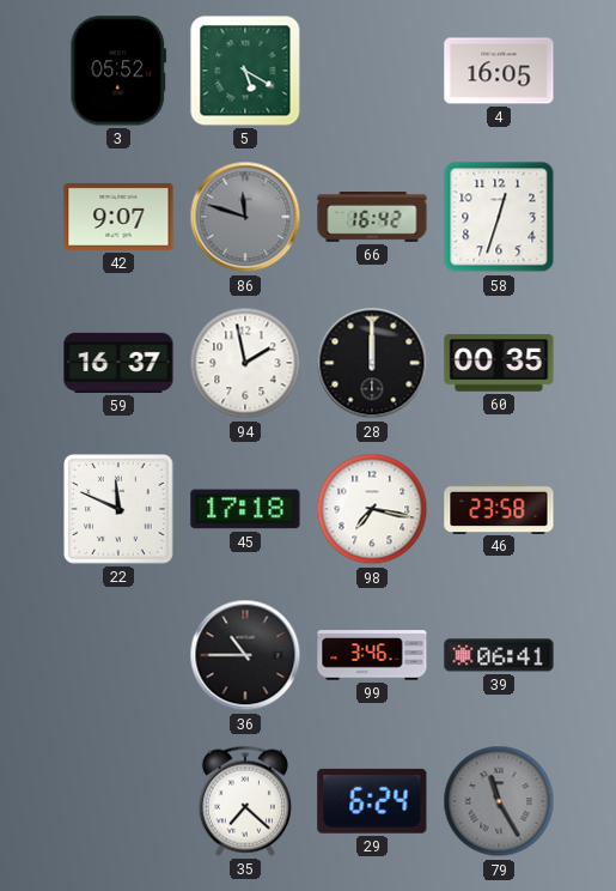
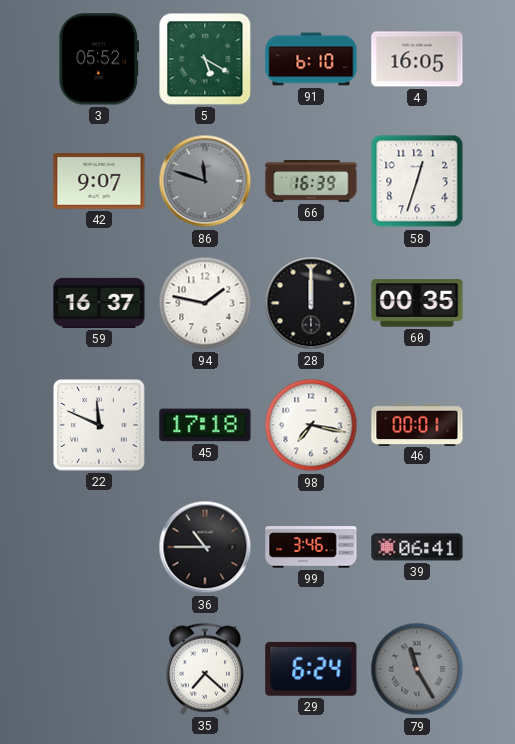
91: none -> 6:10 (311, 59)
66: 16:42 -> 16:39 (311, 181)
94: 1:58 -> 1:47 (205, 303)
46: 23:58 -> 00:01 (417, 424)
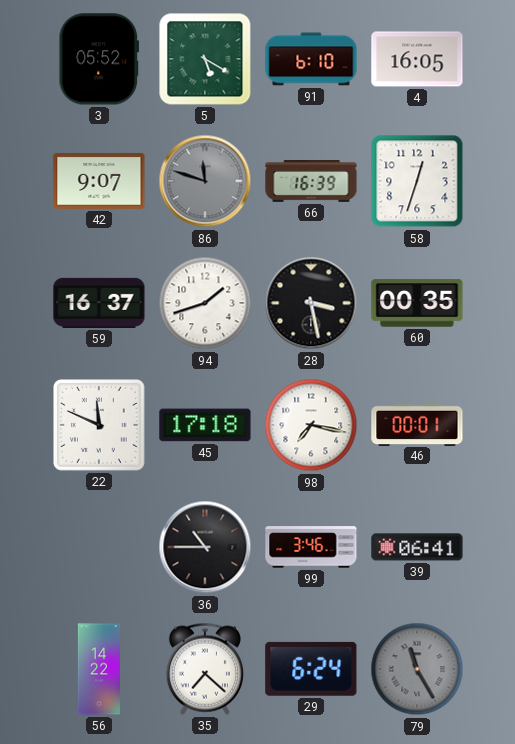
94: 1:47 -> 1:42 (205, 303)
28: 12:00 -> 3:28 (311, 303)
56: none -> 14:22 (99, 669)
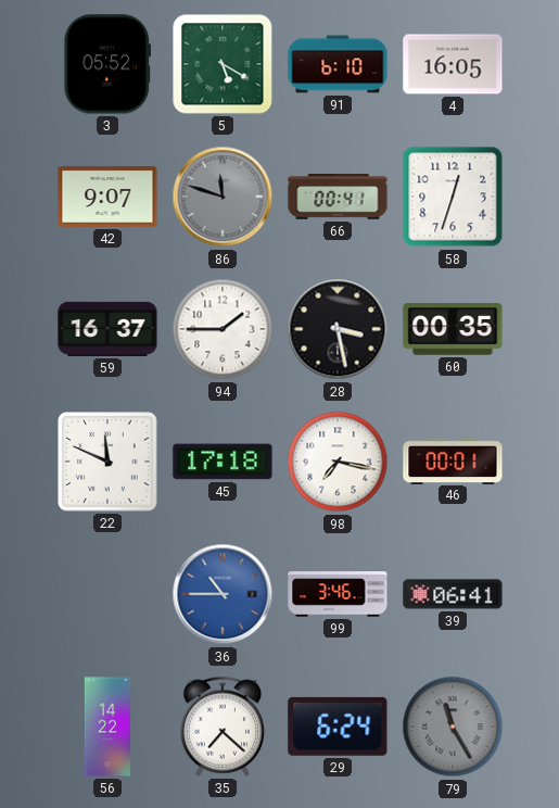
66: 16:39 -> 00:41 (338, 197)
94: 1:42 -> 1:45 (223, 329)
36 dial: black -> blue (223, 594)
